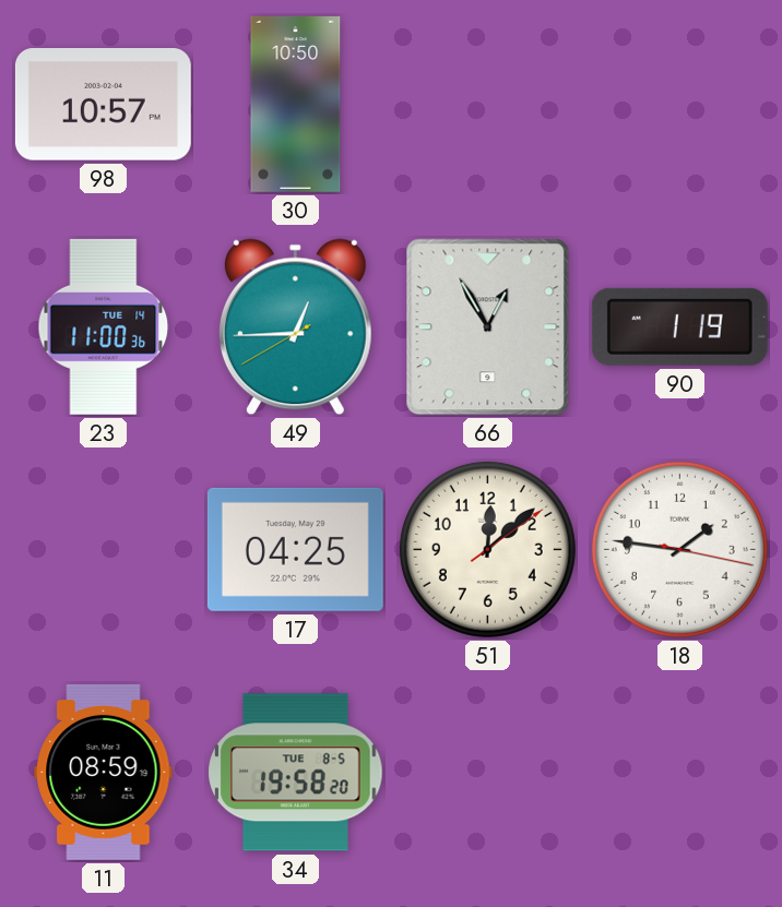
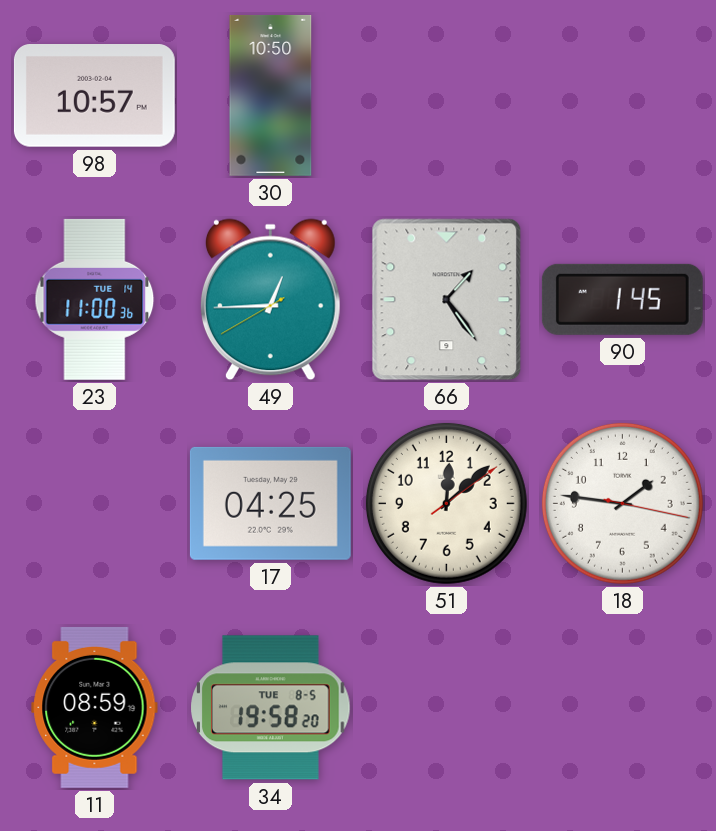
66: 12:55 -> 1:24 (447, 300)
90: 1:19 -> 1:45 (622, 299)
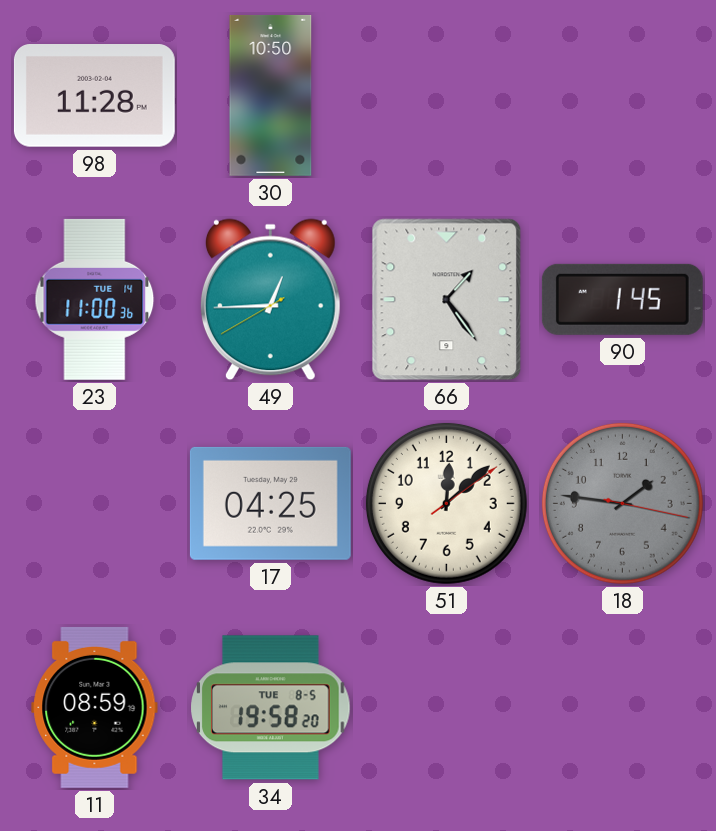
98: 10:57 -> 11:28 (94, 96)
18 dial: white -> grey (622, 503)
